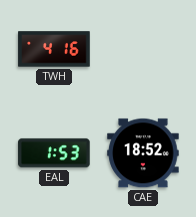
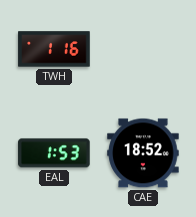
TWH: 4:16 -> 1:16 (54, 49)
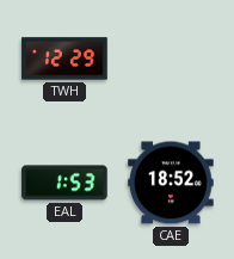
TWH: 1:16 -> 12:29 (64, 58)
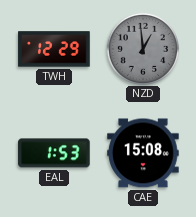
NZD: none -> 12:59 (142, 48)
CAE: 18:52 -> 15:08 (143, 153)
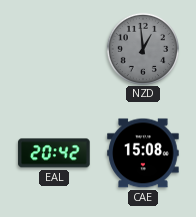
TWH: 12:29 -> none (54, 49)
EAL: 1:53 -> 20:42 (54, 153)
